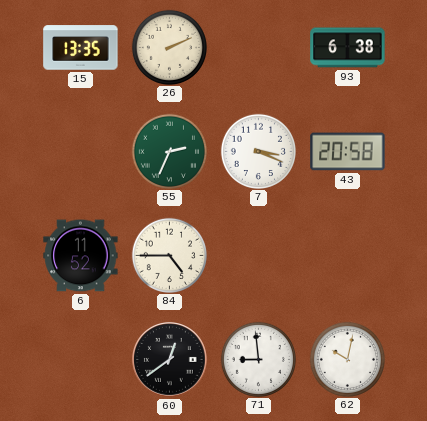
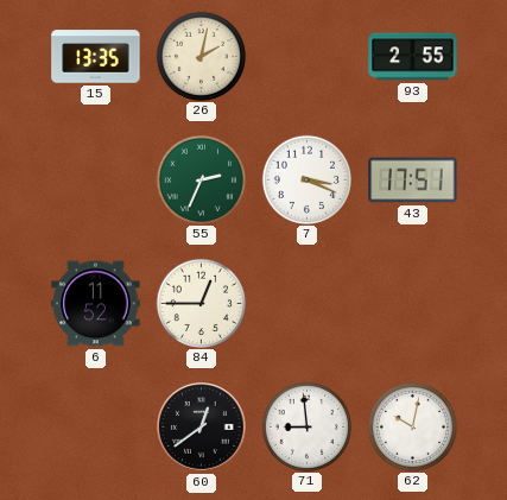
26: 2:11 -> 2:02 (201, 56)
93: 6:38 -> 2:55 (413, 57)
43: 20:58 -> 17:51 (413, 181)
84: 4:45 -> 12:45 (201, 303)
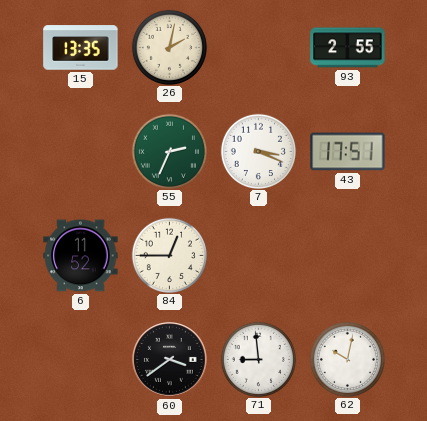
60: 12:39 -> 3:39 (170, 360)
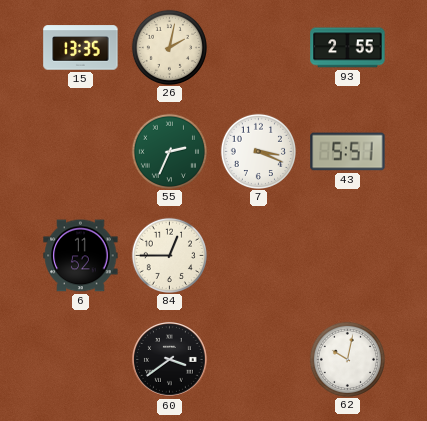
43: 17:51 -> 5:51 (348, 152)
71: 8:59 -> none (258, 359)
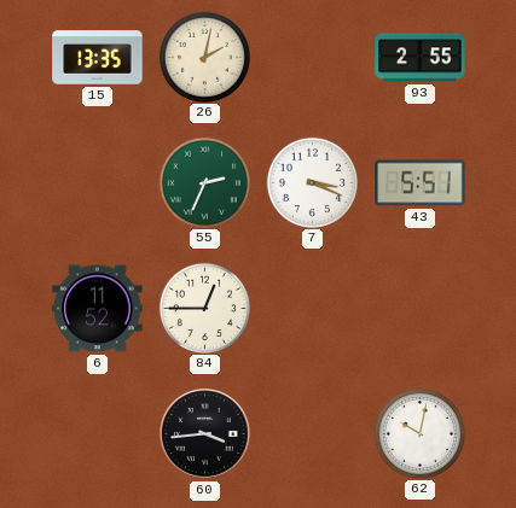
60: 3:39 -> 3:44 (205, 434)
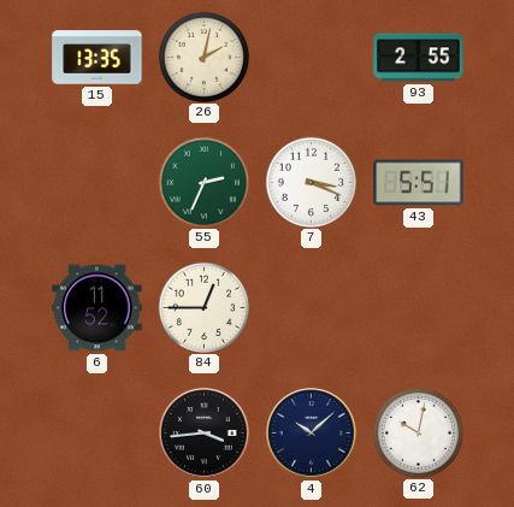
4: none -> 10:08 (312, 434)
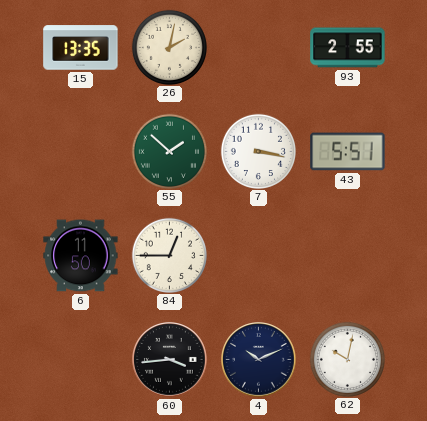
55: 2:34 -> 1:52 (169, 151)
7: 3:19 -> 3:17 (258, 151)
6: 11:52 -> 11:50 (81, 256)
4: 10:08 -> 10:11 (259, 360)
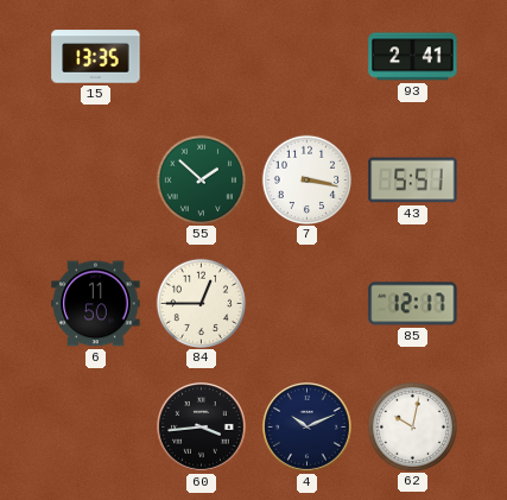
26: 2:02 -> none (169, 47)
93: 2:55 -> 2:41 (413, 57)
85: none -> 12:17 (413, 304)
